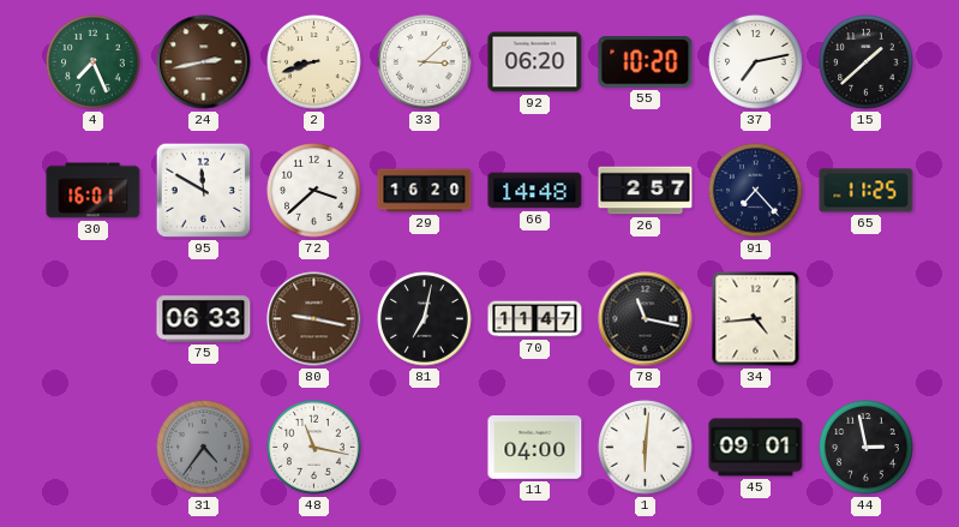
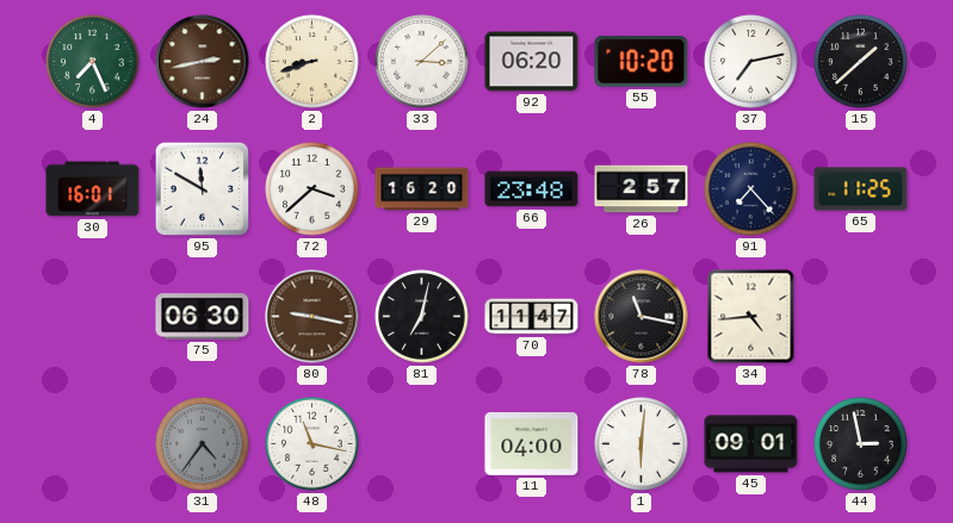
66: 14:48 -> 23:48 (532, 189)
75: 06:33 -> 06:30 (203, 317)
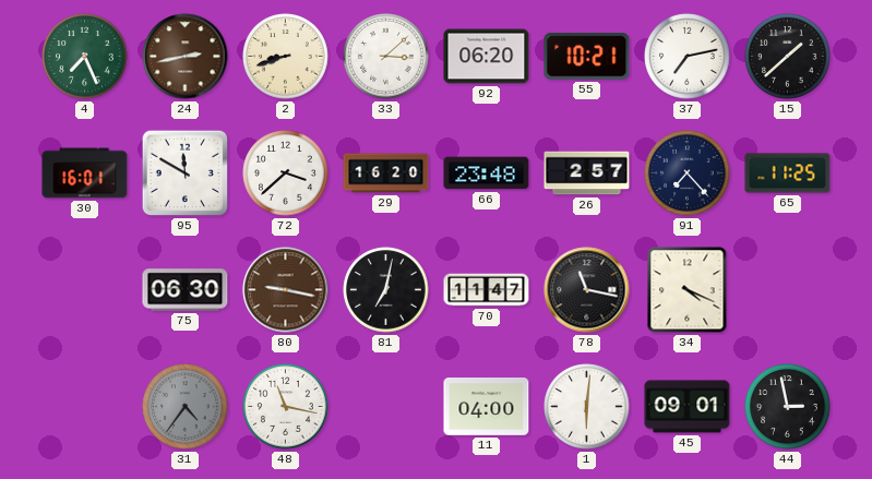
55: 10:20 -> 10:21 (587, 57)
34: 4:44 -> 4:19 (688, 290)
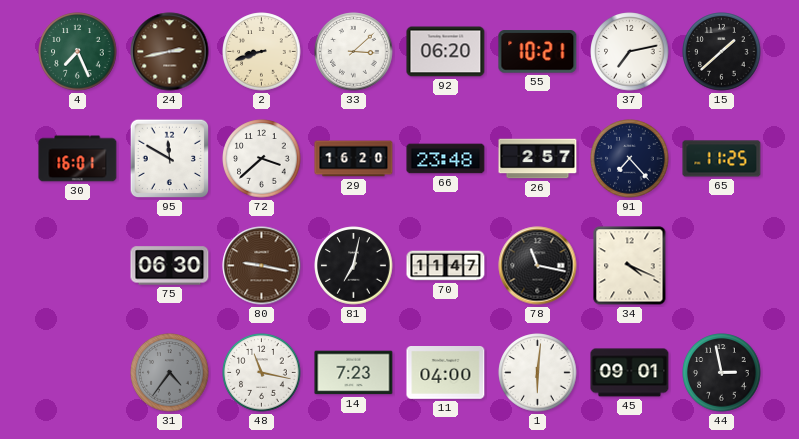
14: none -> 7:23 (354, 373)
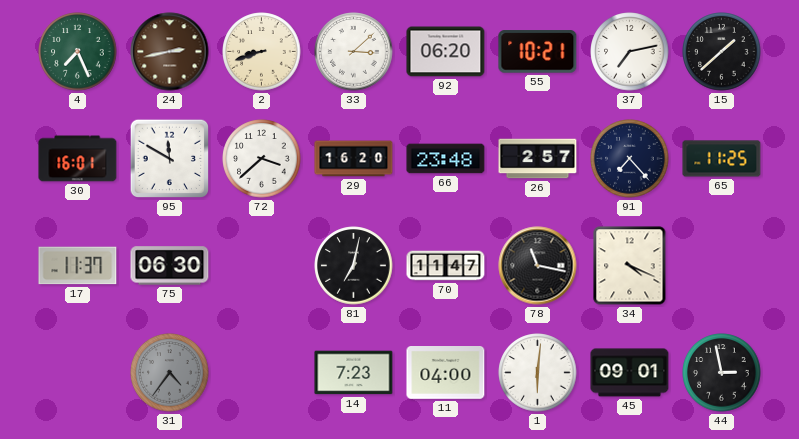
17: none -> 11:37 (78, 266)
80: 9:17 -> none (262, 266)
48: 11:17 -> none (262, 373)
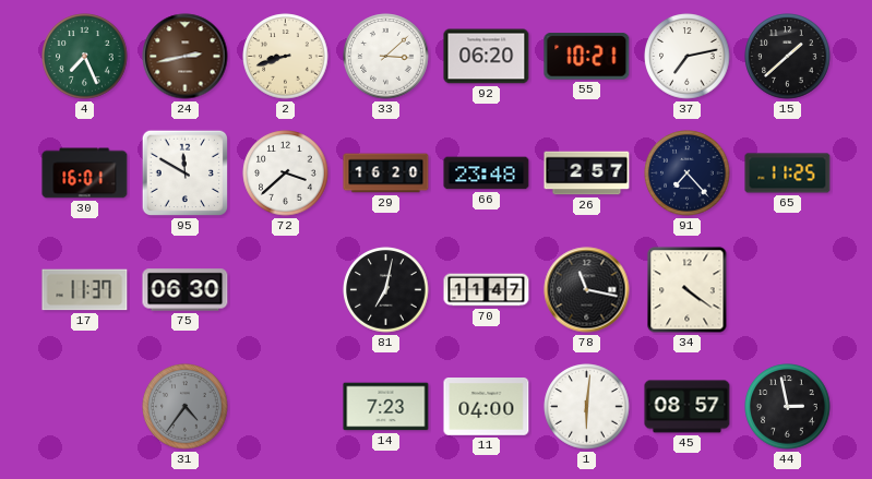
34: 4:19 -> 4:21 (688, 290)
45: 09:01 -> 08:57 (688, 407)
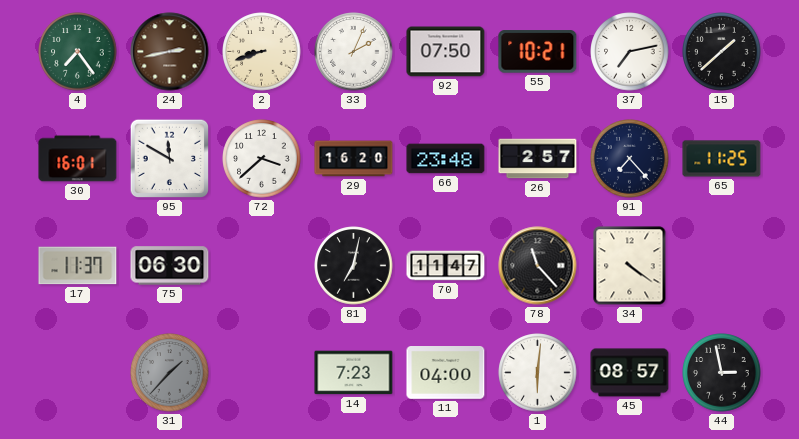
4: 7:26 -> 7:24 (78, 52)
33: 3:08 -> 2:04 (354, 52)
92: 06:20 -> 07:50 (446, 52)
78: 11:17 -> 11:23 (538, 266)
31: 4:36 -> 1:37 (170, 373)
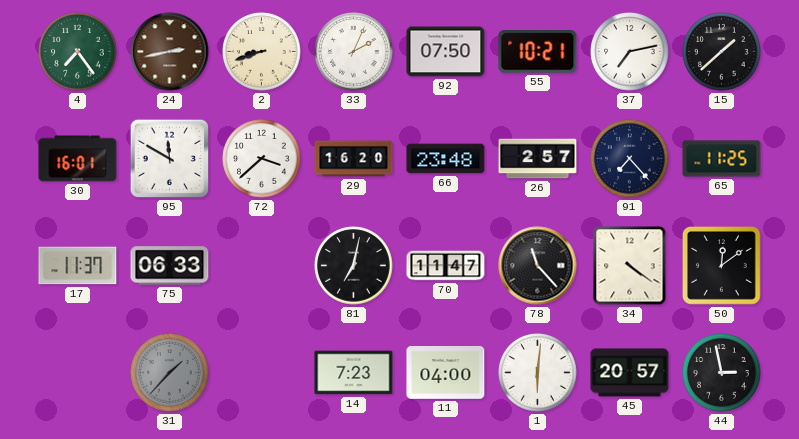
75: 06:30 -> 06:33 (170, 266)
50: none -> 12:09 (722, 266)
45: 08:57 -> 20:57 (630, 373)
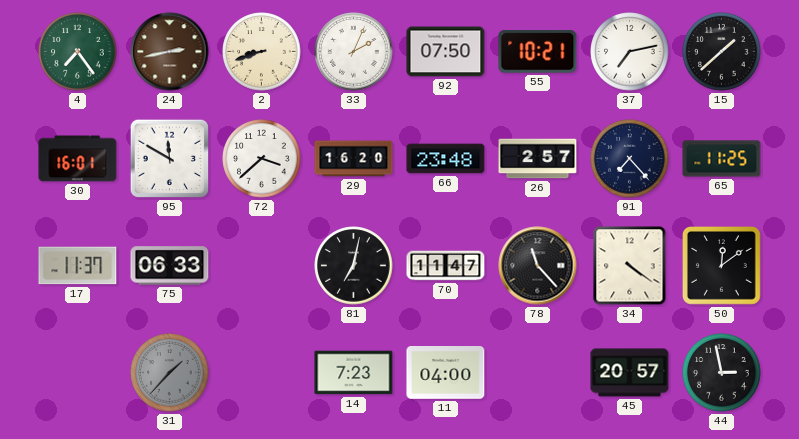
1: 6:01 -> none (538, 373)
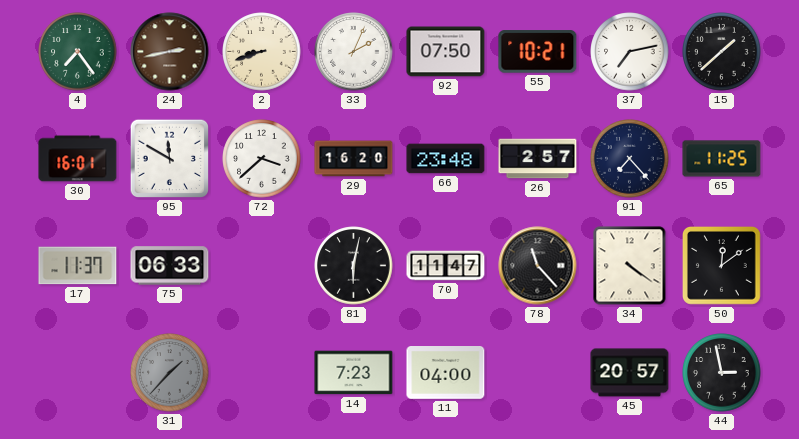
81: 7:02 -> 6:02 (354, 266)
